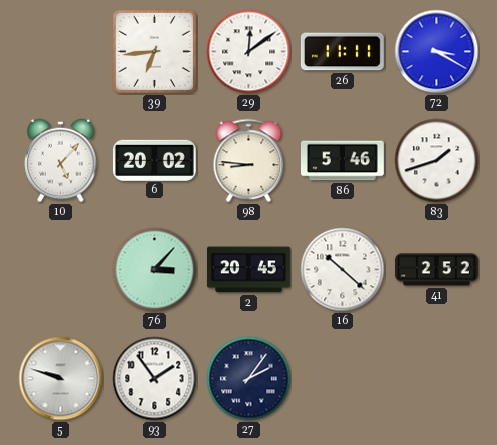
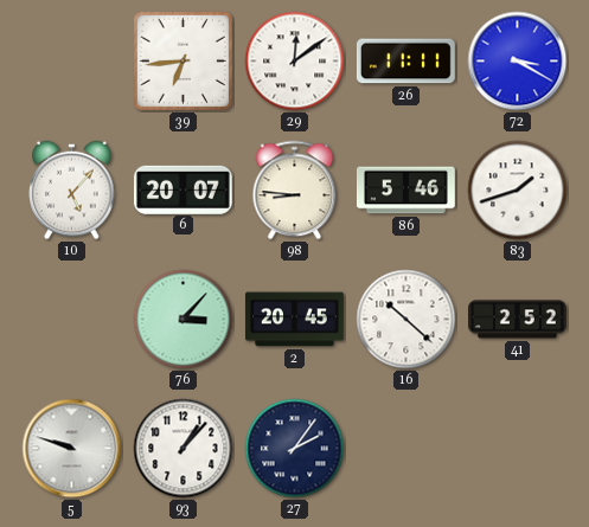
6: 20:02 -> 20:07 (183, 189)
93: 1:54 -> 1:07 (184, 449)
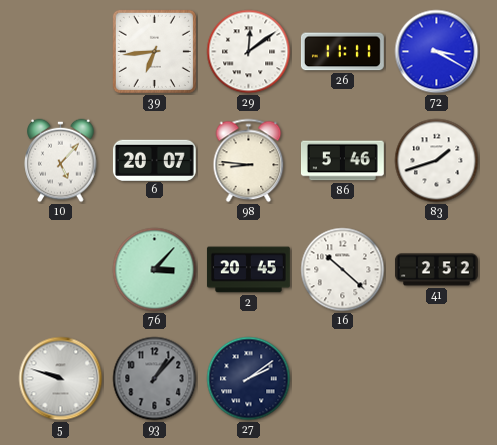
93 dial: white -> grey (155, 379)
27: 2:06 -> 2:09 (249, 379)
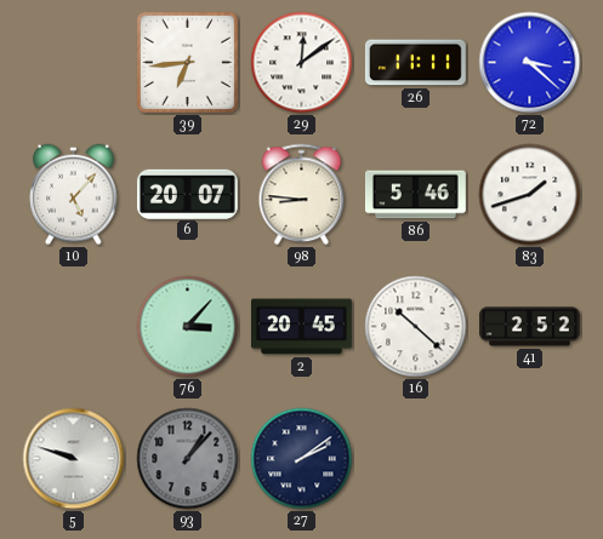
72: 3:20 -> 3:22 (530, 63)
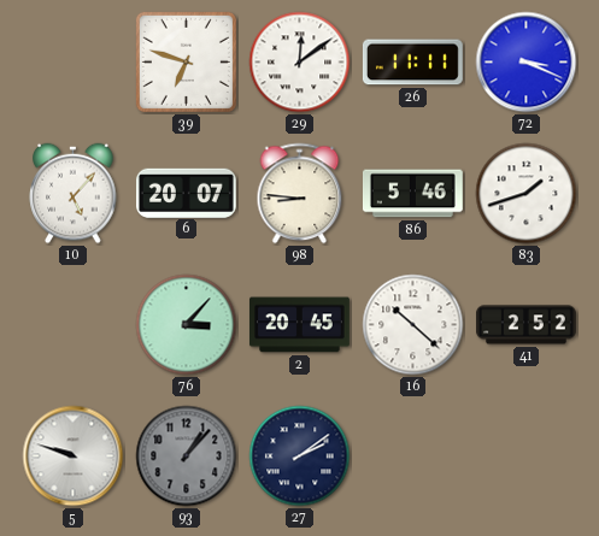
39: 6:44 -> 6:48 (186, 61)
72: 3:22 -> 3:19 (527, 63)
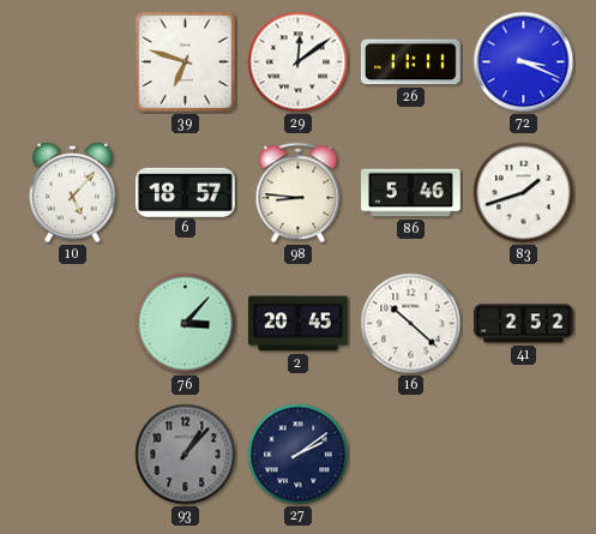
6: 20:07 -> 18:57 (185, 192)
5: 9:48 -> none (74, 457)
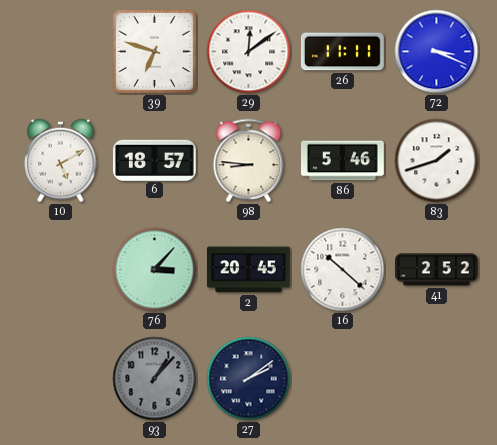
10: 5:07 -> 5:10 (61, 161)
